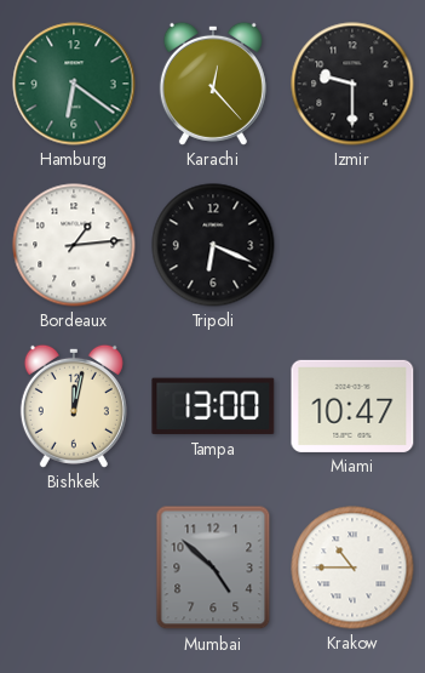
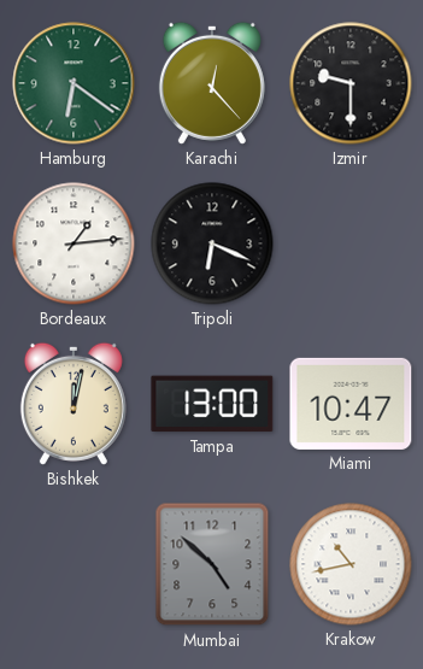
Krakow: 10:45 -> 10:43 (351, 564)
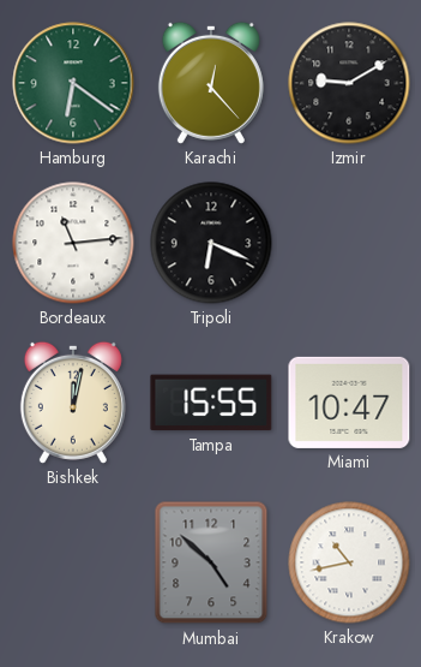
Izmir: 9:30 -> 9:10 (349, 83)
Bordeaux: 1:14 -> 11:14 (73, 243)
Tampa: 13:00 -> 15:55 (211, 403)
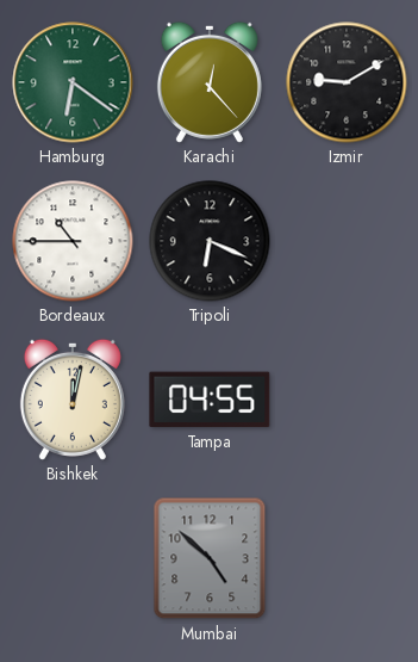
Bordeaux: 11:14 -> 10:45 (73, 241)
Tampa: 15:55 -> 04:55 (210, 400)
Miami: 10:47 -> none (349, 403)
Krakow: 10:43 -> none (349, 562)
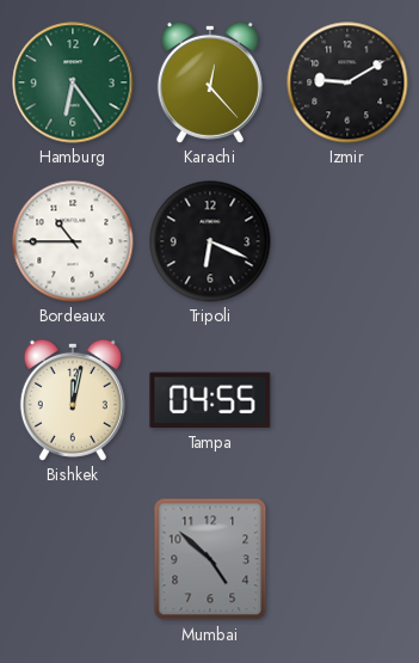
Hamburg: 6:21 -> 6:24 (73, 82)
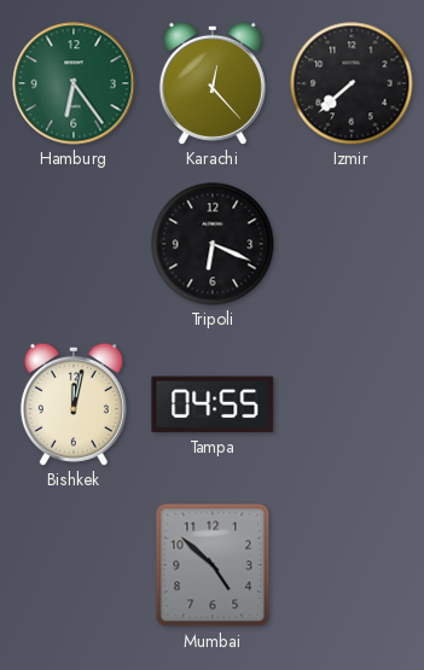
Izmir: 9:10 -> 7:38 (352, 83)
Bordeaux: 10:45 -> none (73, 241)
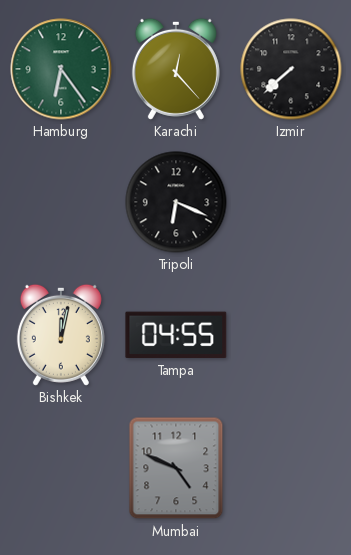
Mumbai: 4:52 -> 4:49 (176, 468)
